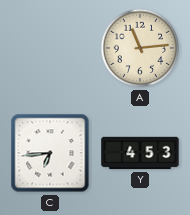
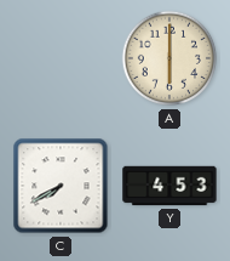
A: 11:14 -> 6:00 (169, 58)
C: 6:44 -> 7:40 (61, 186)
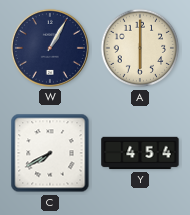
W: none -> 1:05 (50, 48)
Y: 4:53 -> 4:54 (140, 153)
